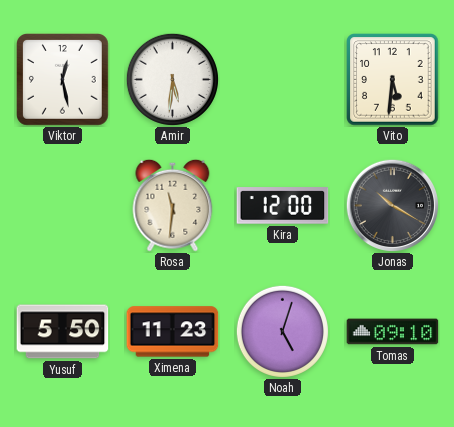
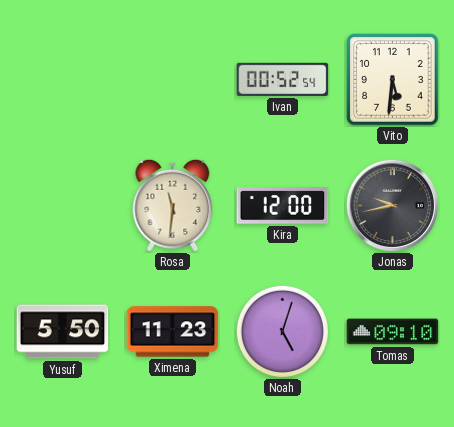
Viktor: 12:28 -> none (63, 80)
Amir: 5:31 -> none (172, 79)
Ivan: none -> 00:52 (283, 79)
Jonas: 10:20 -> 9:43 (392, 205)
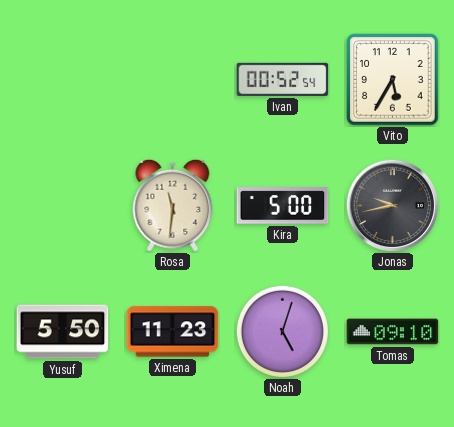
Vito: 5:31 -> 5:35 (393, 80)
Kira: 12:00 -> 5:00 (283, 206)
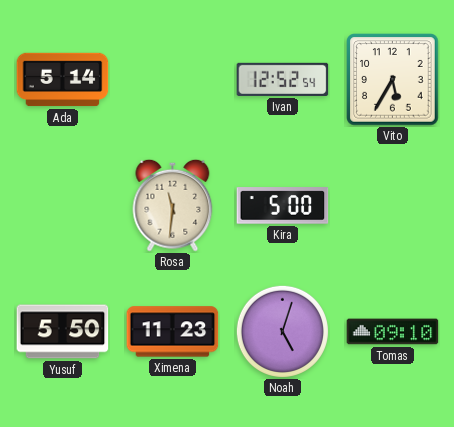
Ada: none -> 5:14 (63, 80)
Ivan: 00:52 -> 12:52 (283, 79)
Jonas: 9:43 -> none (392, 205)
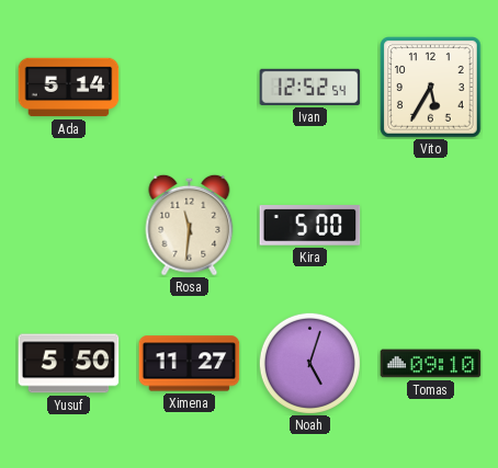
Ximena: 11:23 -> 11:27 (190, 364)
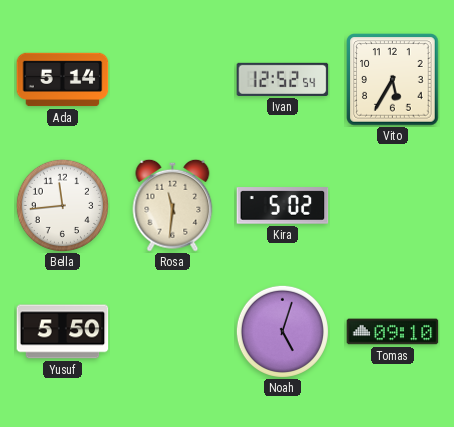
Bella: none -> 11:44 (62, 205)
Kira: 5:00 -> 5:02 (283, 206)
Ximena: 11:27 -> none (190, 364)
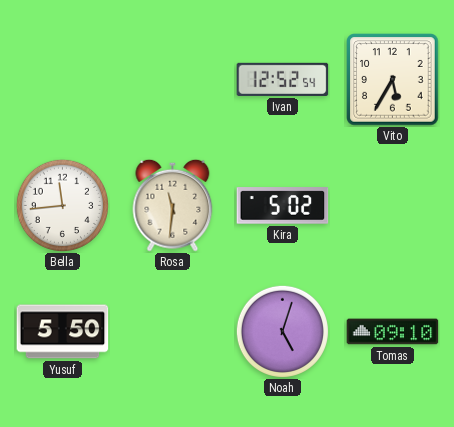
Ada: 5:14 -> none (63, 80)
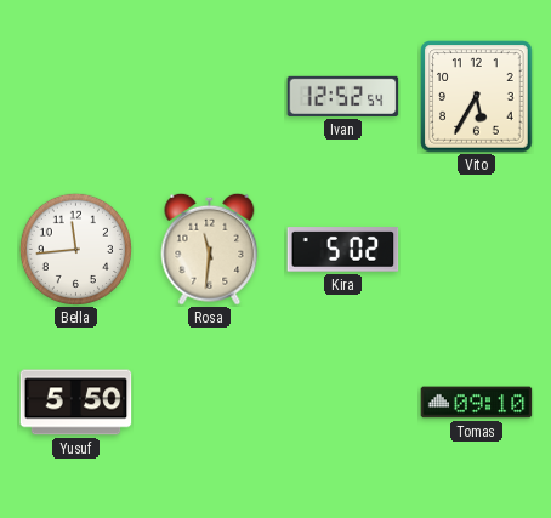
Noah: 5:03 -> none (282, 331)
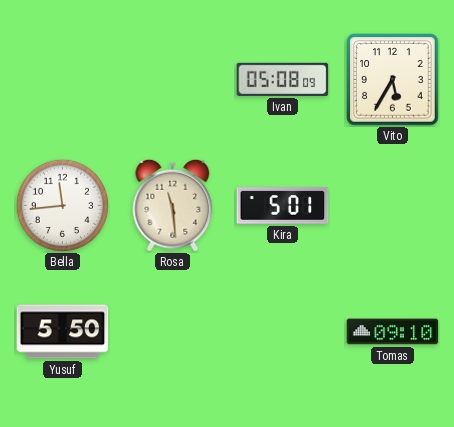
Ivan: 12:52 -> 05:08 (283, 79)
Rosa: 11:31 -> 11:29 (173, 205)
Kira: 5:02 -> 5:01 (283, 206)
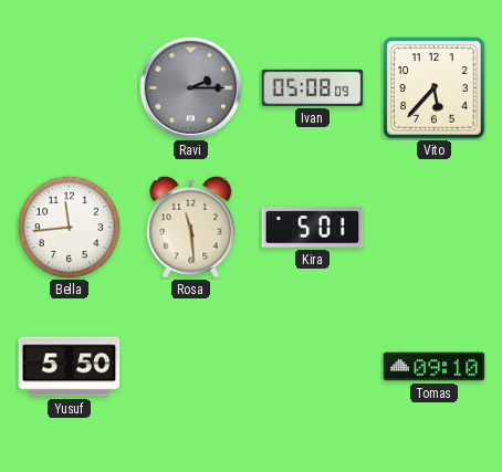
Ravi: none -> 2:15 (190, 87)
Vito: 5:35 -> 5:37 (435, 88)
